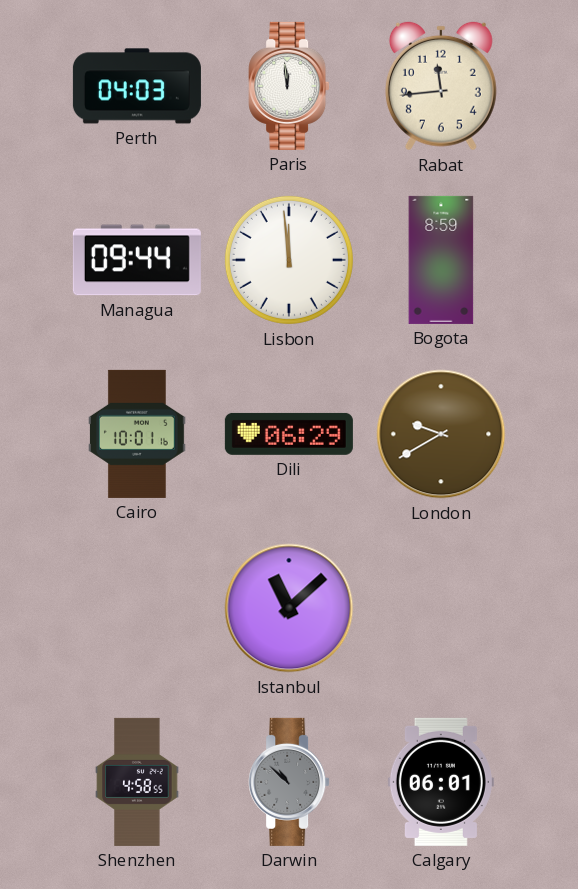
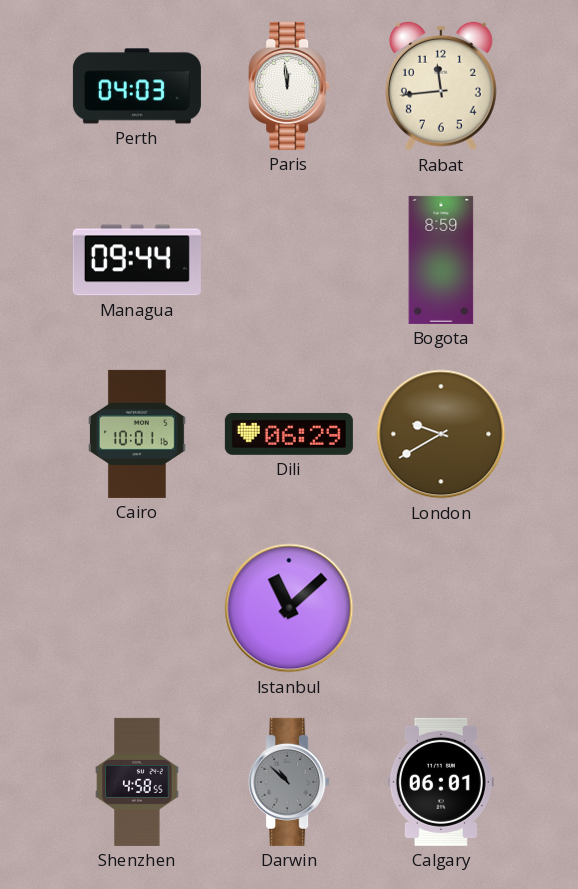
Lisbon: 11:59 -> none (289, 260)
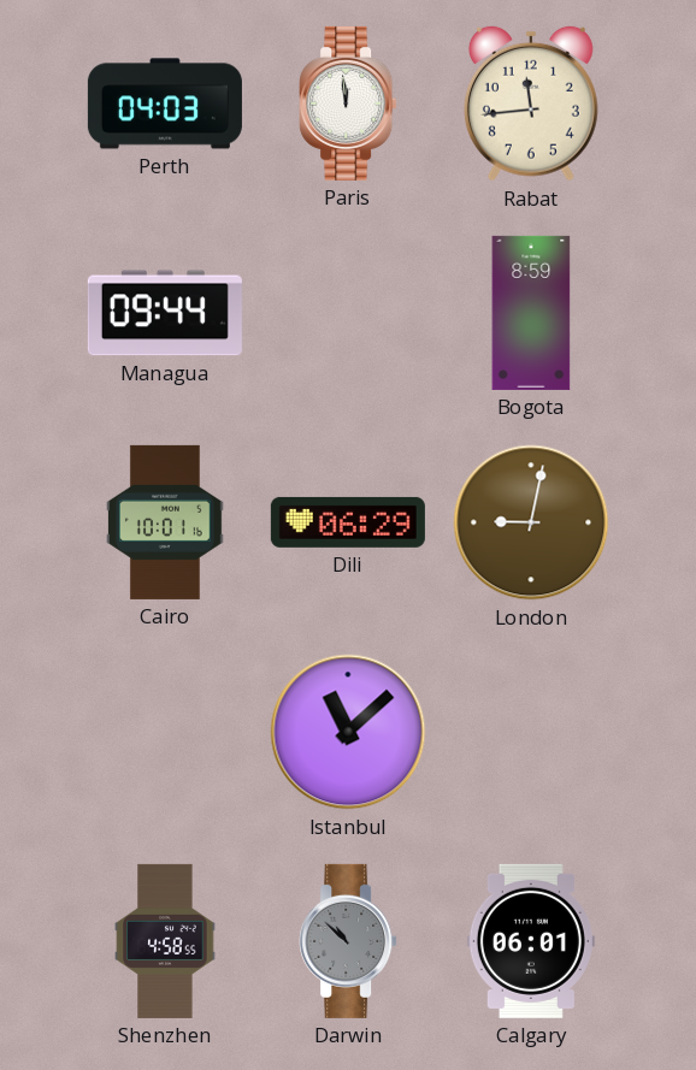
London: 9:40 -> 9:02 (531, 522)
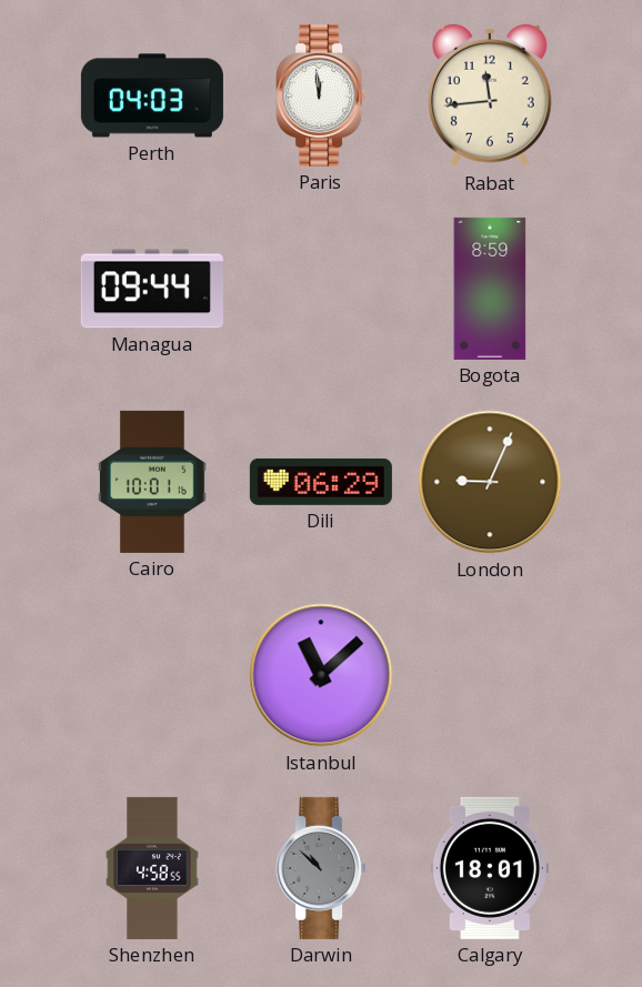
London: 9:02 -> 9:04 (490, 482)
Calgary: 06:01 -> 18:01 (490, 868)
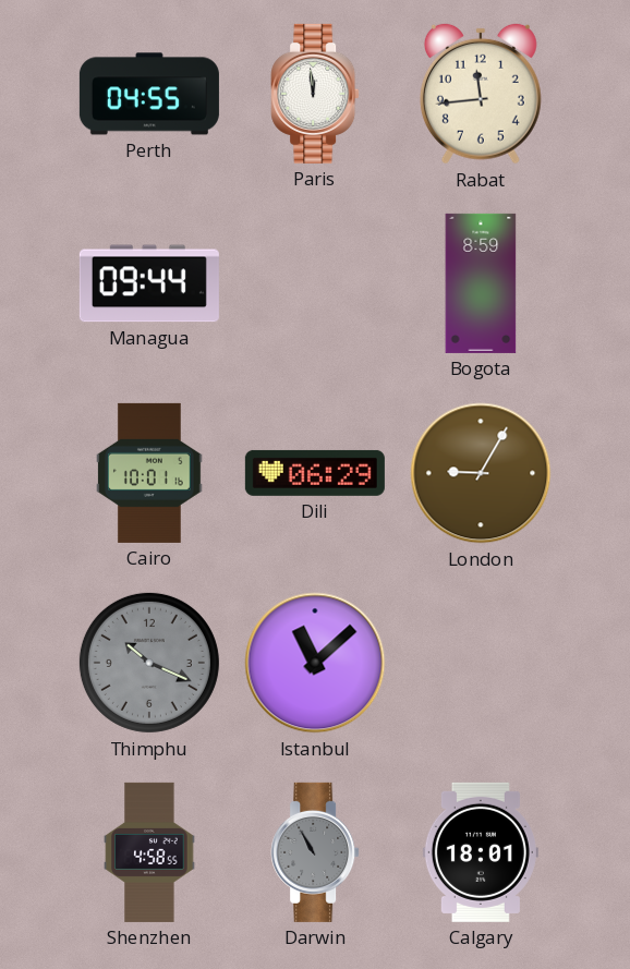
Perth: 04:03 -> 04:55 (149, 94)
London: 9:04 -> 9:05 (481, 473)
Thimphu: none -> 10:19 (149, 663)
Darwin: 10:52 -> 10:55 (315, 852)
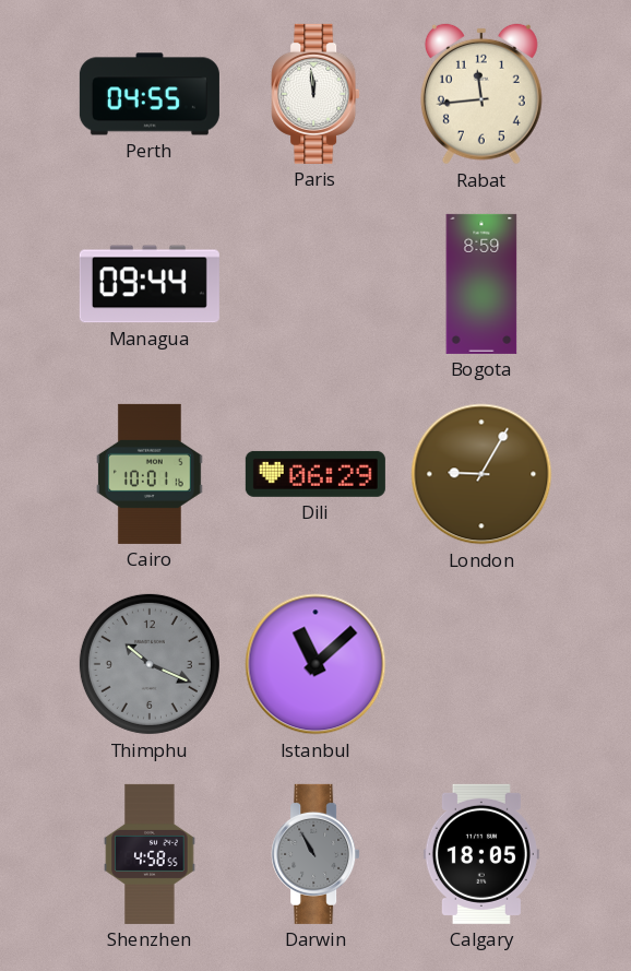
Calgary: 18:01 -> 18:05 (481, 854)
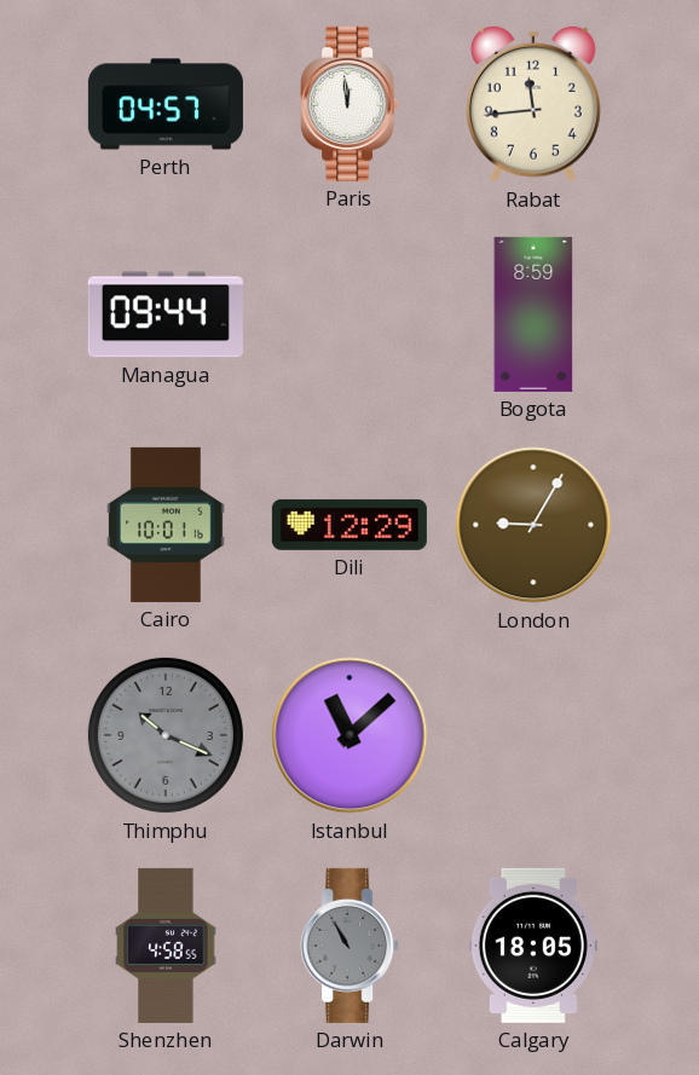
Perth: 04:55 -> 04:57 (166, 104)
Dili: 06:29 -> 12:29 (349, 525)
